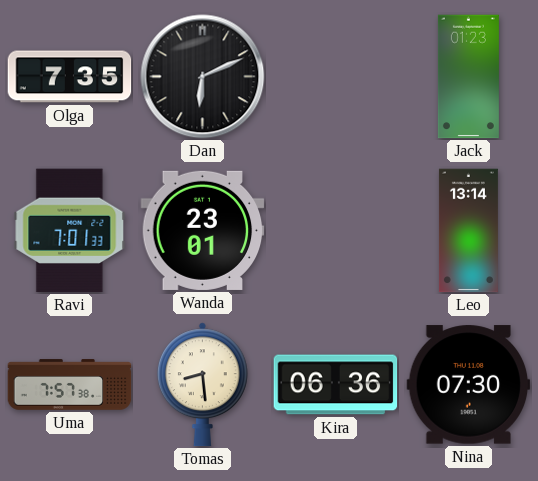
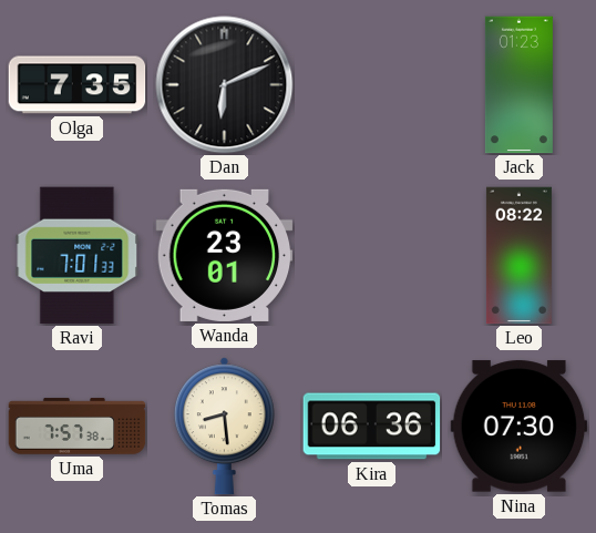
Leo: 13:14 -> 08:22 (518, 256)
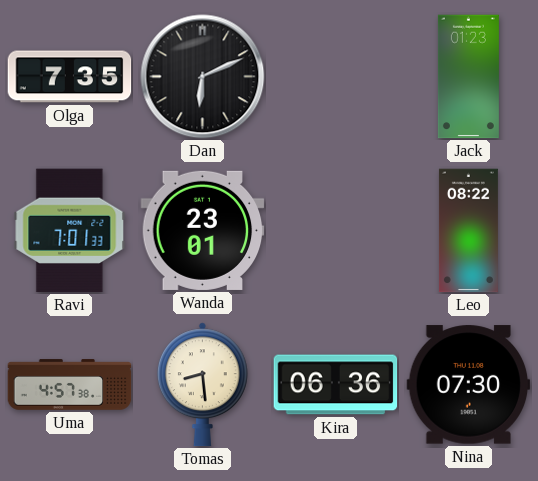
Uma: 7:57 -> 4:57 (70, 385)
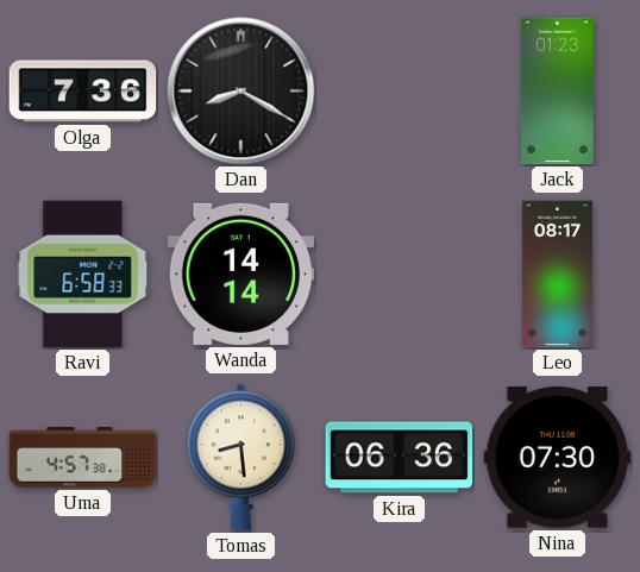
Olga: 7:35 -> 7:36 (83, 92)
Dan: 6:11 -> 8:20 (241, 92)
Ravi: 7:01 -> 6:58 (83, 275)
Wanda: 23:01 -> 14:14 (241, 274)
Leo: 08:22 -> 08:17 (557, 275)
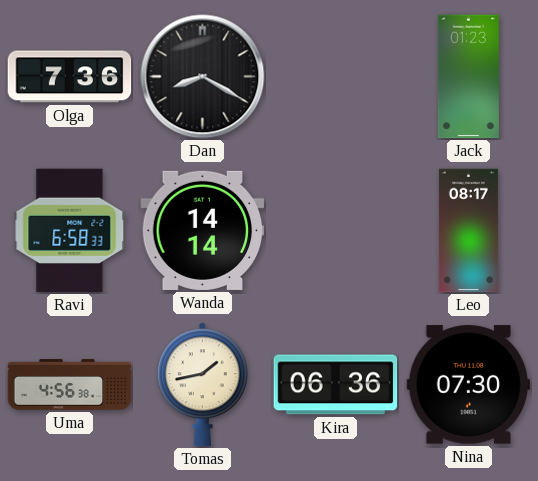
Uma: 4:57 -> 4:56 (70, 385)
Tomas: 8:29 -> 1:43 (202, 385)
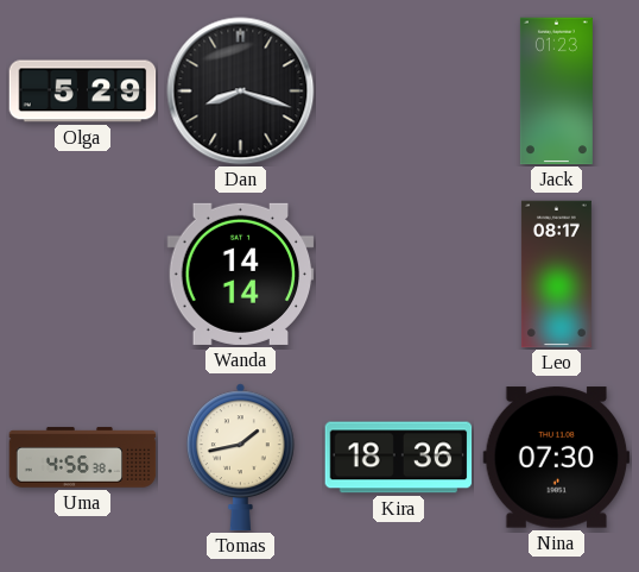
Olga: 7:36 -> 5:29 (83, 92)
Dan: 8:20 -> 8:18 (241, 92)
Ravi: 6:58 -> none (70, 231)
Kira: 06:36 -> 18:36 (399, 458)
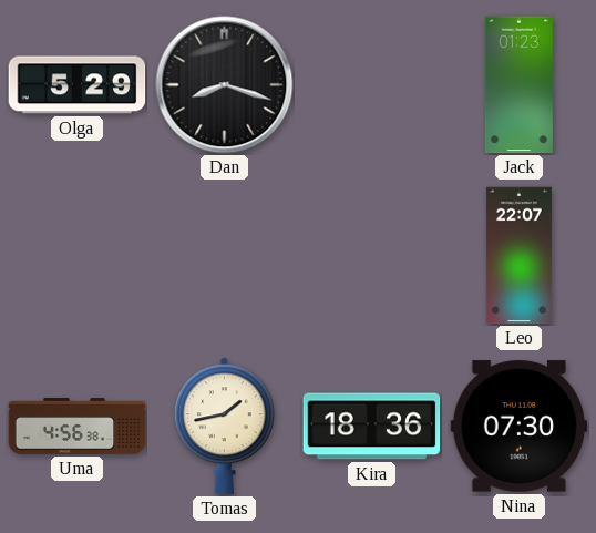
Wanda: 14:14 -> none (241, 274)
Leo: 08:17 -> 22:07 (518, 256)
